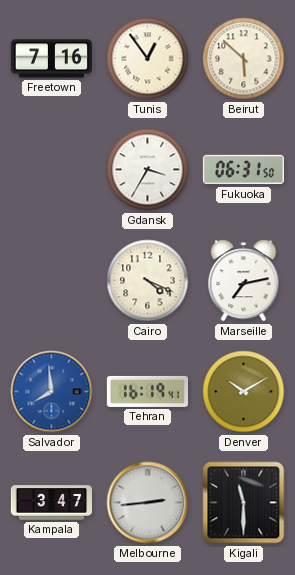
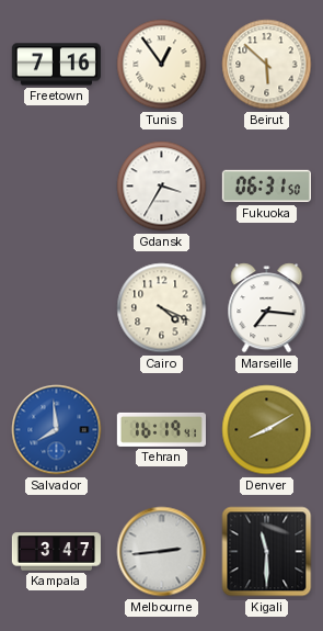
Marseille: 7:13 -> 7:16 (267, 308)
Denver: 10:10 -> 8:10 (267, 430)
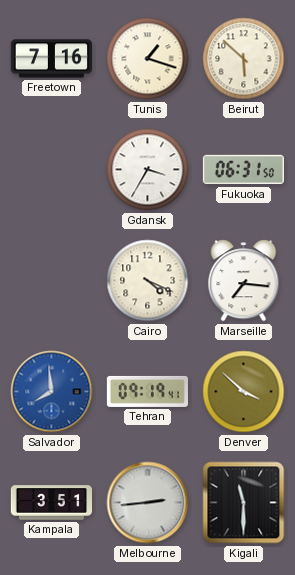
Tunis: 12:54 -> 1:18 (148, 59)
Tehran: 16:19 -> 09:19 (147, 391)
Denver: 8:10 -> 3:52 (244, 392)
Kampala: 3:47 -> 3:51 (51, 503)
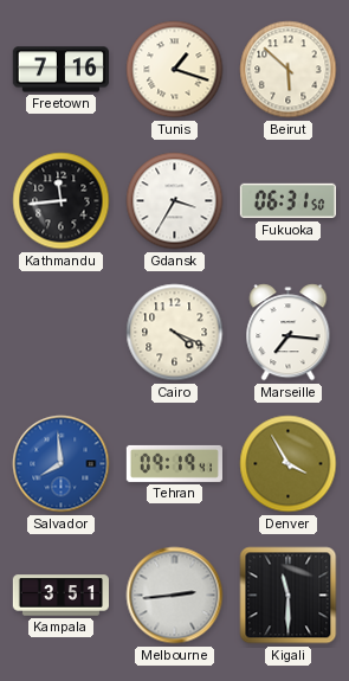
Kathmandu: none -> 11:44 (62, 201)
Denver: 3:52 -> 3:55 (289, 464)
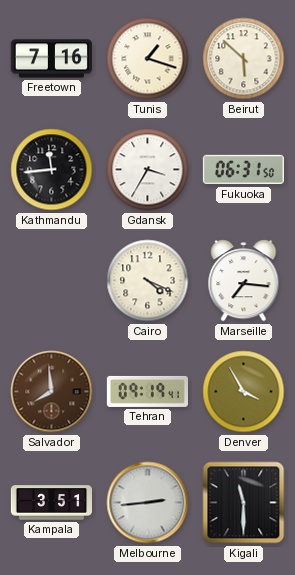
Salvador dial: blue -> brown (52, 392)
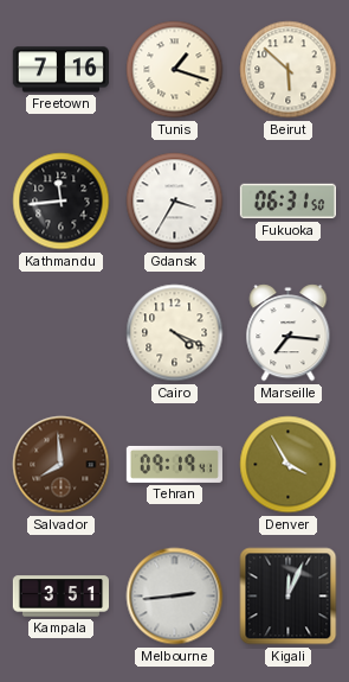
Kigali: 11:30 -> 12:04 (289, 597)
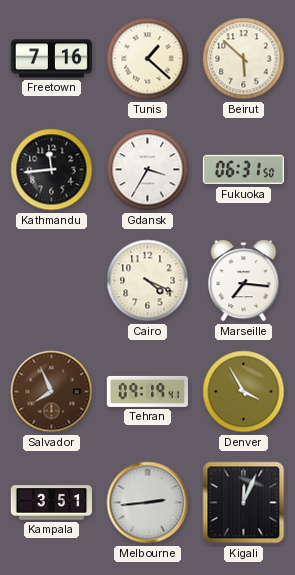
Tunis: 1:18 -> 1:22 (148, 59)
Salvador: 7:59 -> 7:56 (52, 392)
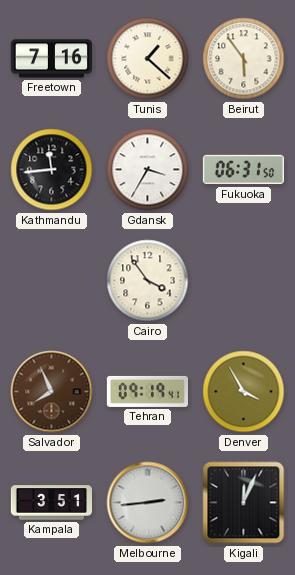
Beirut: 5:52 -> 5:54 (244, 59)
Cairo: 4:19 -> 3:54 (148, 281)
Marseille: 7:16 -> none (244, 281)
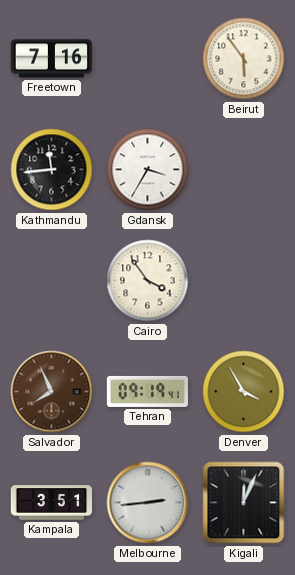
Tunis: 1:22 -> none (148, 59)
Fukuoka: 06:31 -> none (243, 170)
